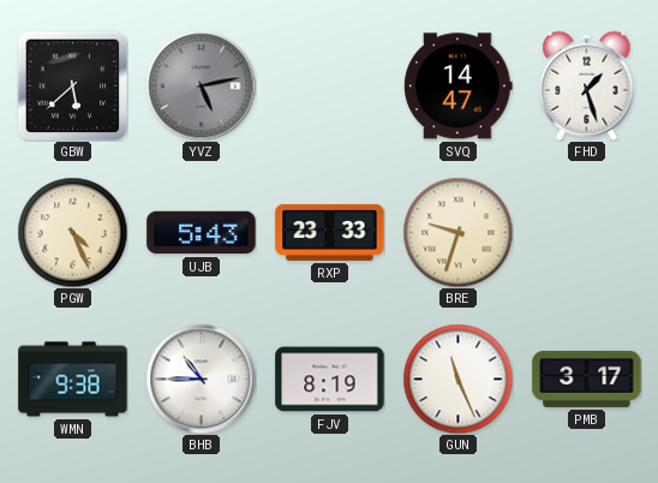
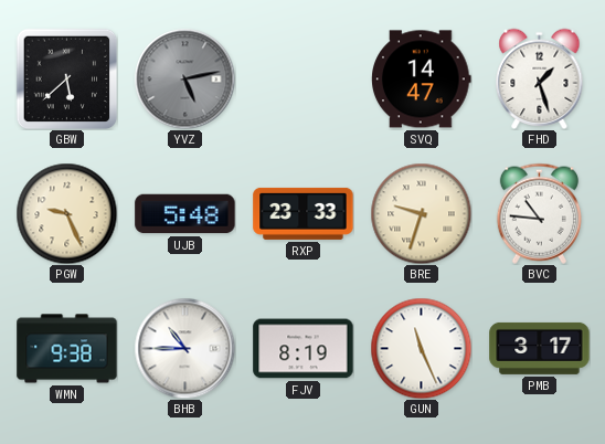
PGW: 4:26 -> 9:26 (66, 213)
UJB: 5:43 -> 5:48 (185, 214)
BVC: none -> 10:46 (539, 213)
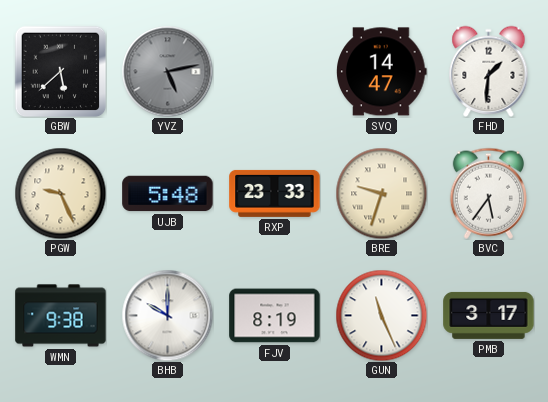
FHD: 1:27 -> 1:31 (489, 71)
BVC: 10:46 -> 5:36 (488, 193)
BHB: 10:45 -> 10:00 (167, 315)
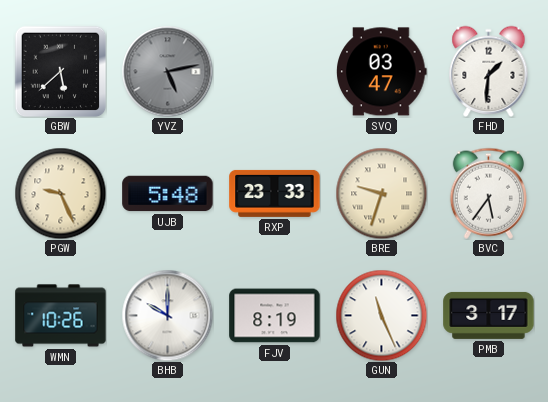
SVQ: 14:47 -> 03:47 (382, 72)
WMN: 9:38 -> 10:26 (61, 316)
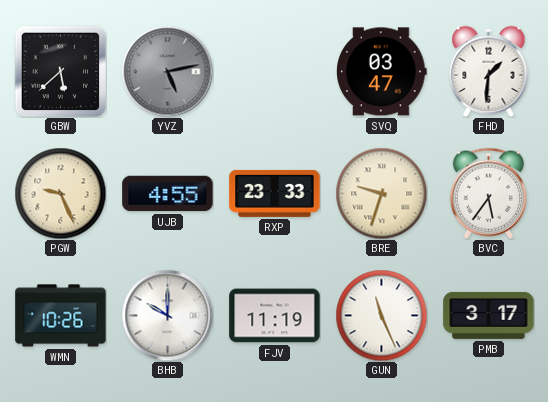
UJB: 5:48 -> 4:55 (168, 194)
FJV: 8:19 -> 11:19 (275, 316)
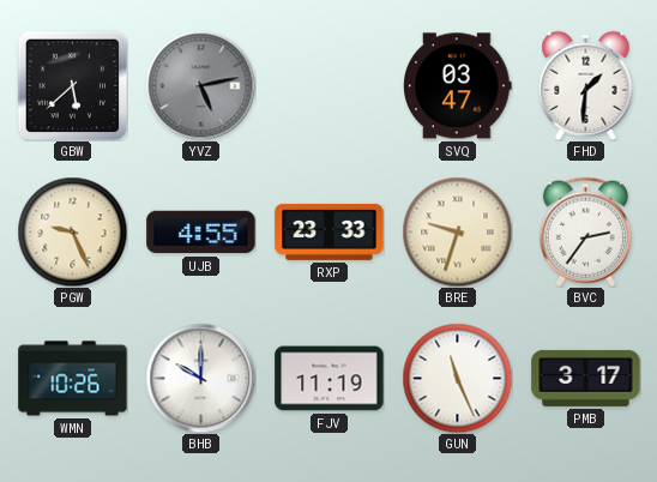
BVC: 5:36 -> 2:36 (585, 231)
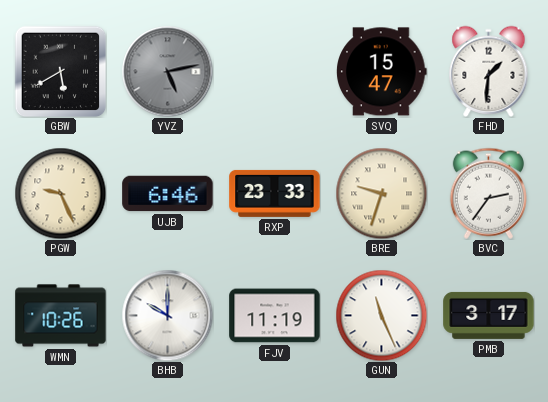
GBW: 5:38 -> 5:40 (60, 71)
SVQ: 03:47 -> 15:47 (382, 72)
UJB: 4:55 -> 6:46 (168, 194)
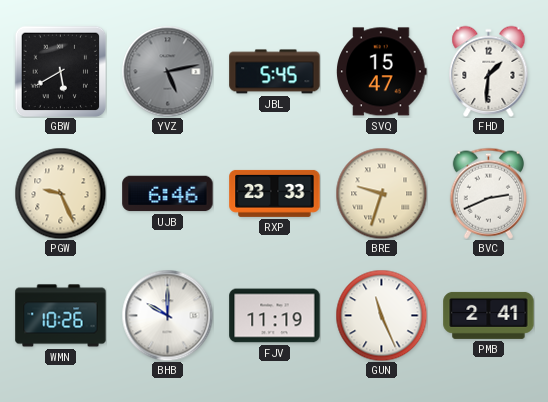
JBL: none -> 5:45 (275, 72)
BVC: 2:36 -> 2:41 (488, 193)
PMB: 3:17 -> 2:41 (489, 315)
